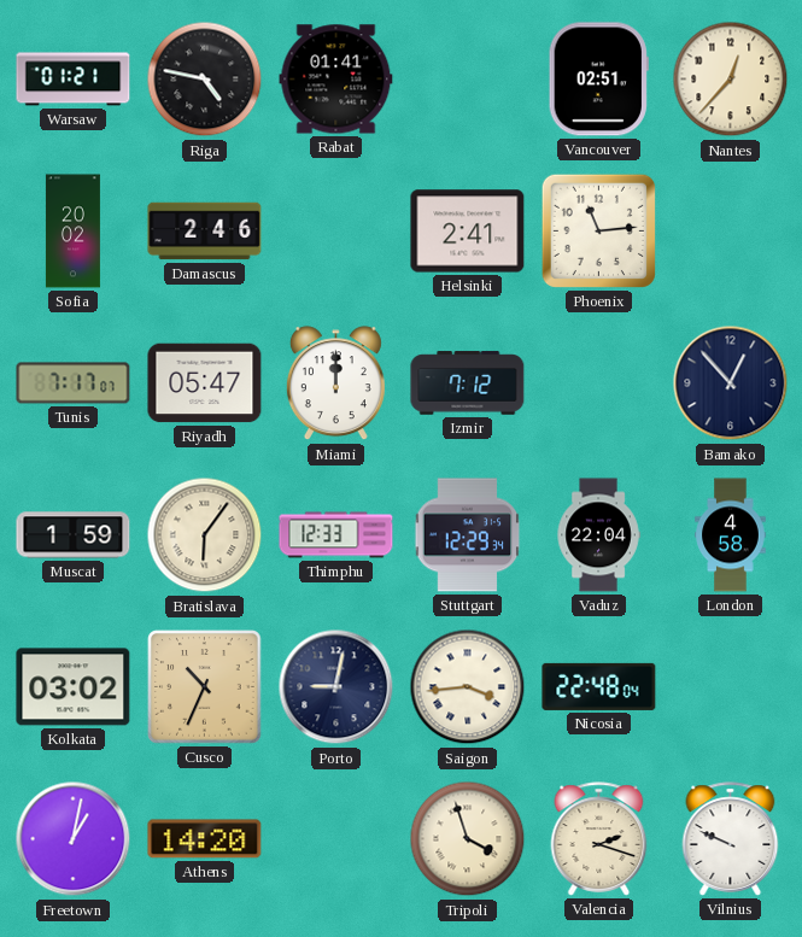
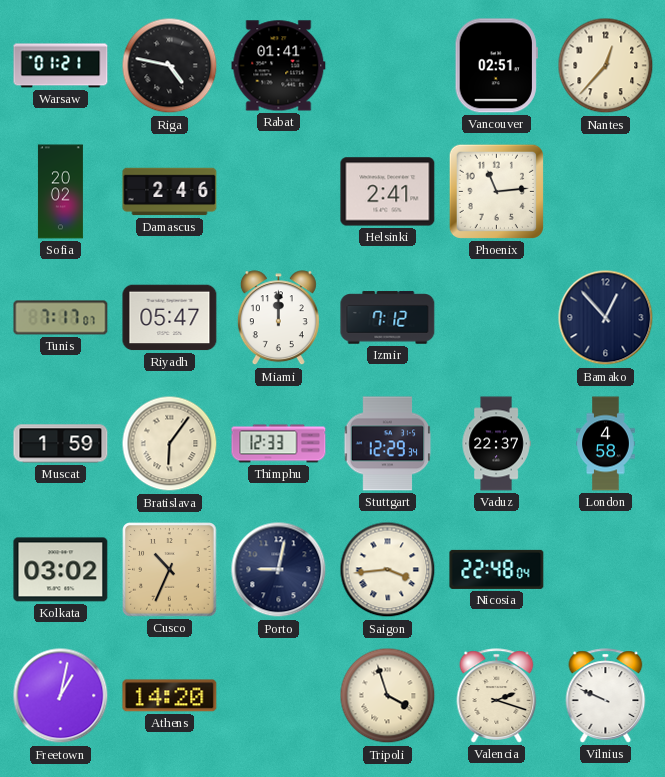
Vaduz: 22:04 -> 22:37 (496, 444)
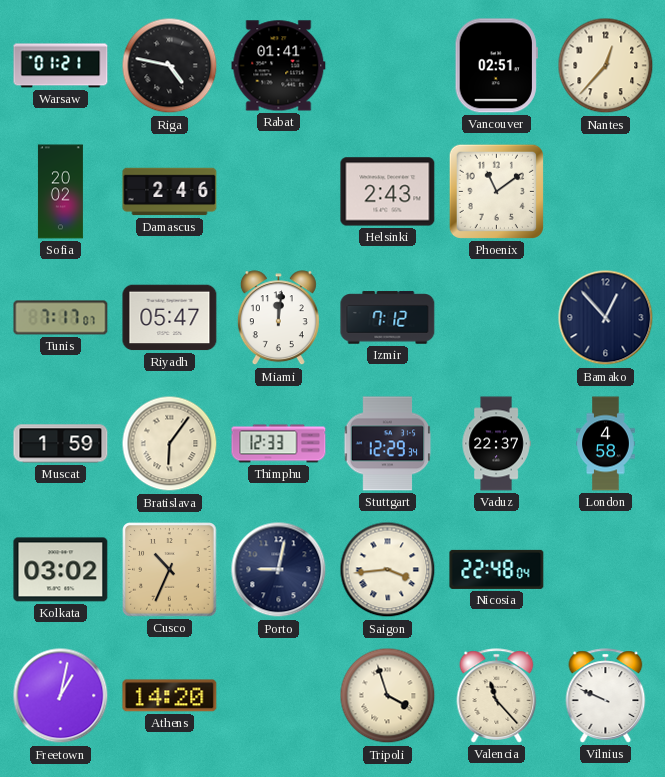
Helsinki: 2:41 -> 2:43 (388, 192)
Phoenix: 11:14 -> 11:09 (496, 191)
Miami: 12:00 -> 12:01 (278, 318)
Valencia: 2:18 -> 11:23 (497, 696)
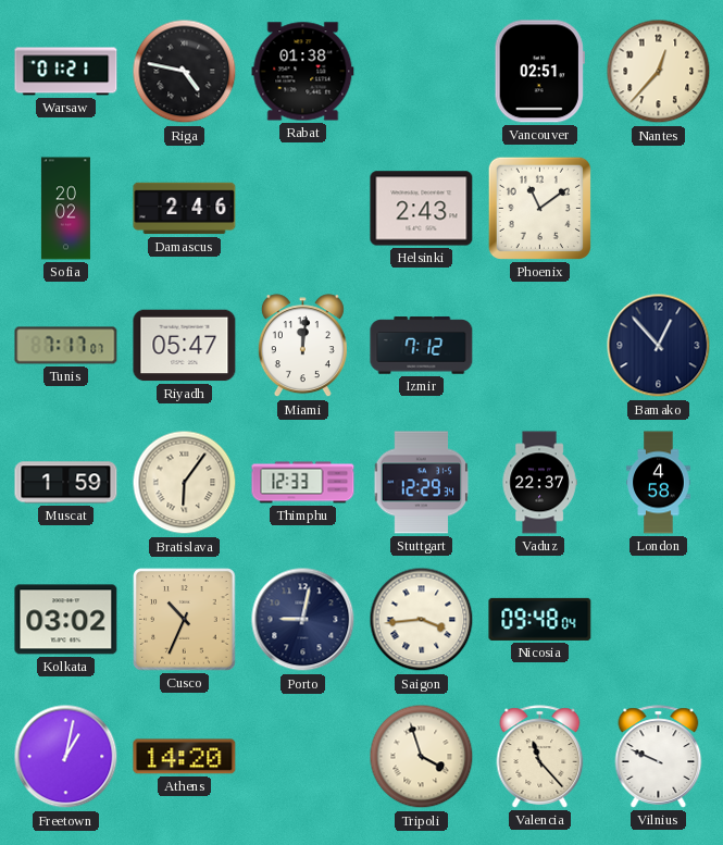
Rabat: 01:41 -> 01:38 (303, 72)
Nicosia: 22:48 -> 09:48 (540, 619)
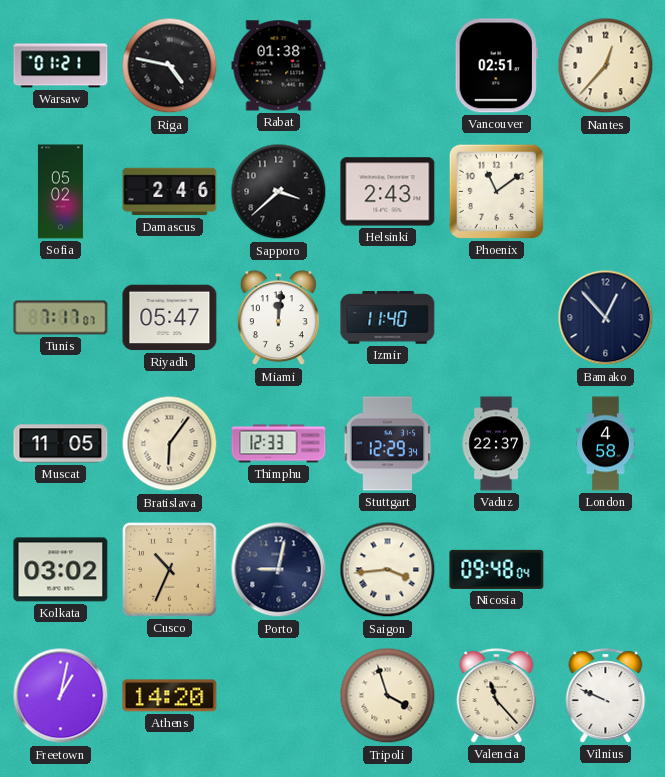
Sofia: 20:02 -> 05:02 (60, 192)
Sapporo: none -> 3:38 (279, 192)
Izmir: 7:12 -> 11:40 (388, 318)
Muscat: 1:59 -> 11:05 (61, 444)
